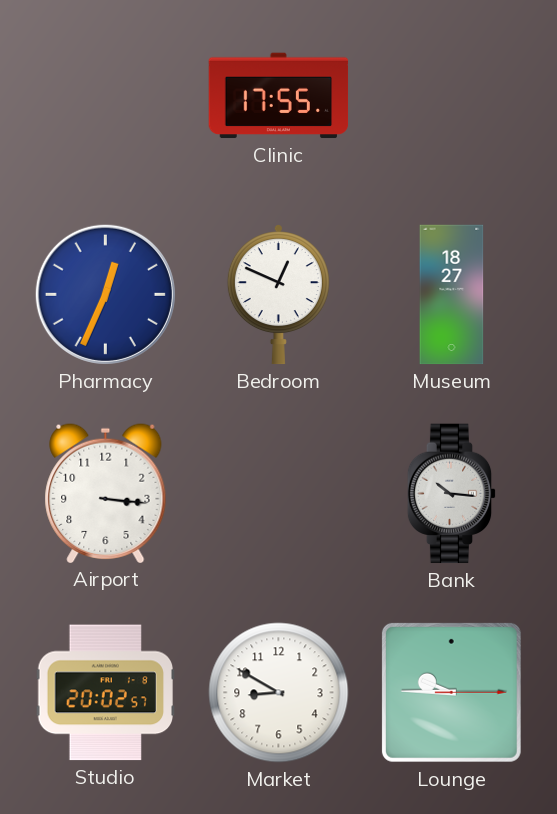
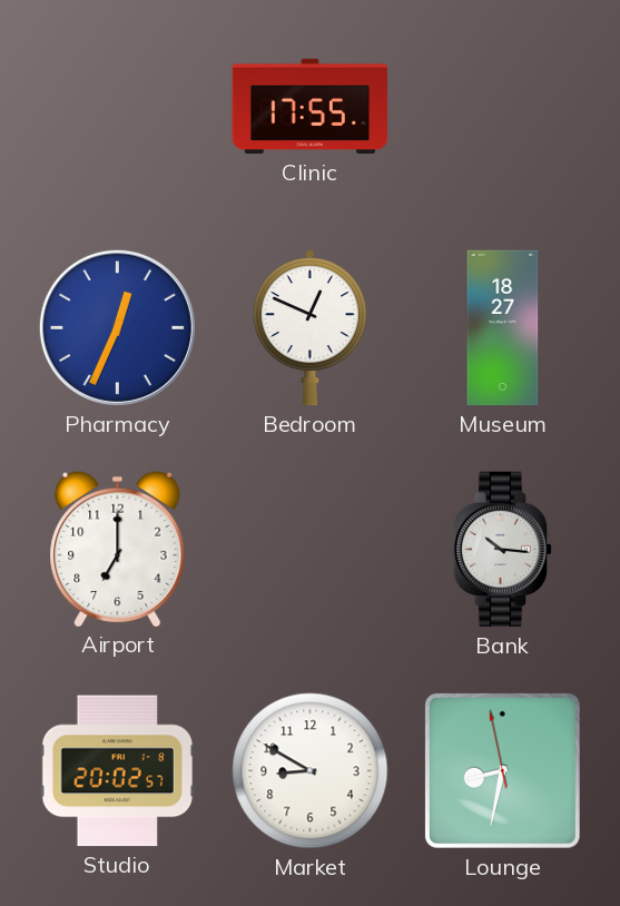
Airport: 3:16 -> 7:00 (118, 549)
Lounge: 9:45 -> 8:31 (502, 770)
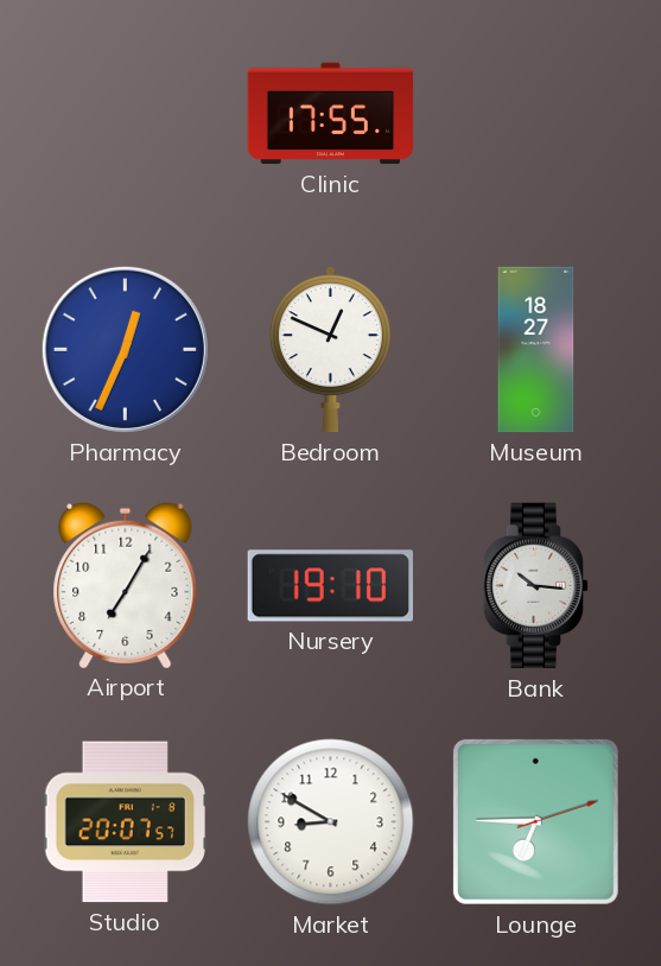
Airport: 7:00 -> 7:05 (126, 585)
Nursery: none -> 19:10 (330, 586)
Studio: 20:02 -> 20:07 (126, 822)
Lounge: 8:31 -> 6:45 (535, 821)
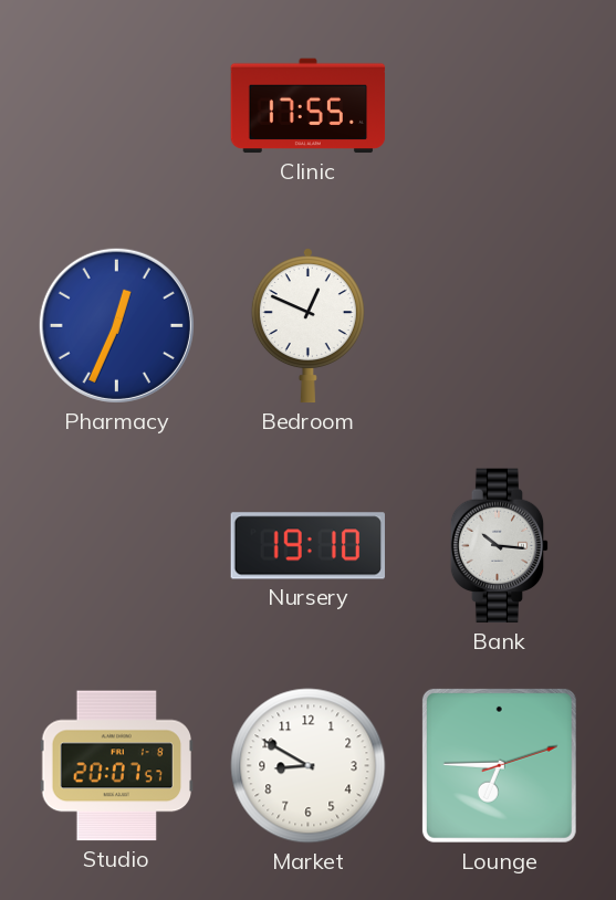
Museum: 18:27 -> none (536, 350)
Airport: 7:05 -> none (126, 585)
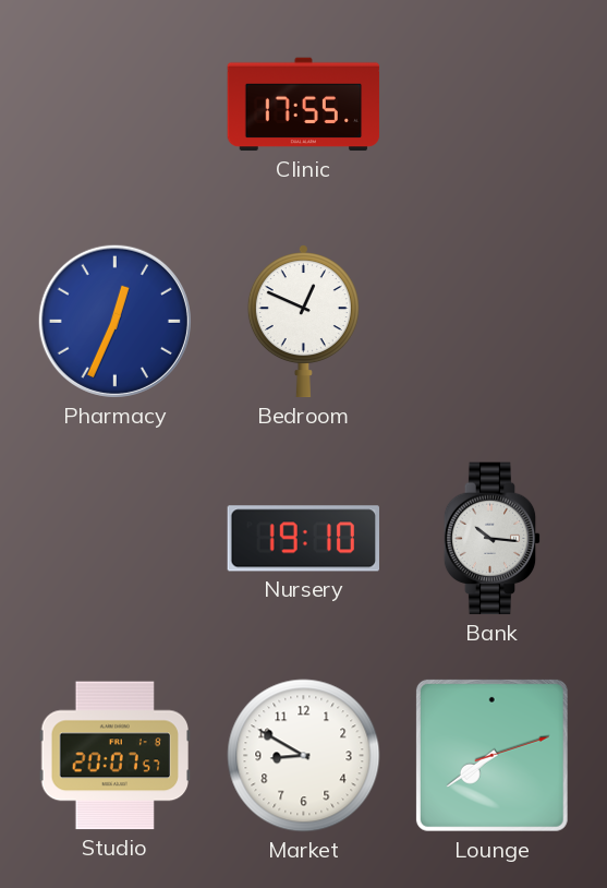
Lounge: 6:45 -> 7:39 (491, 755)
